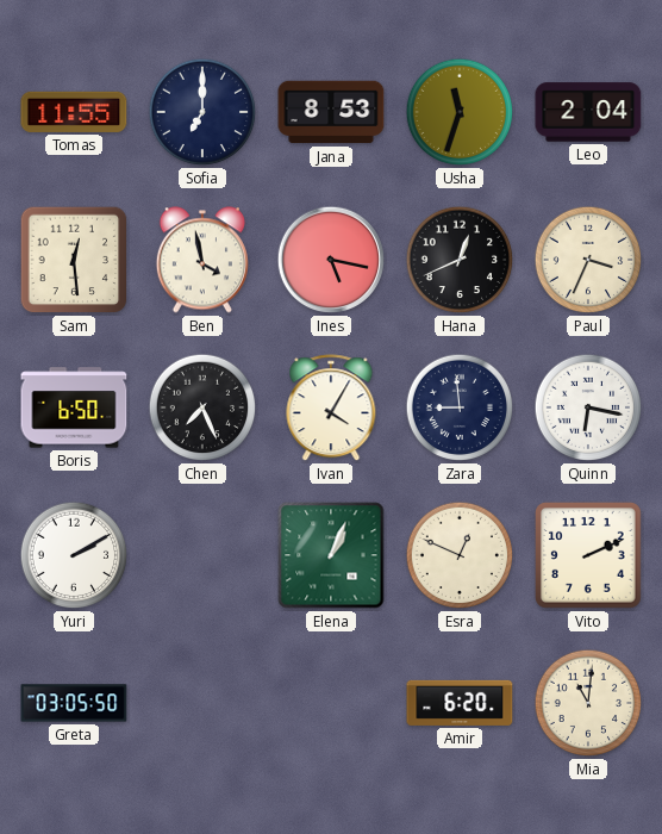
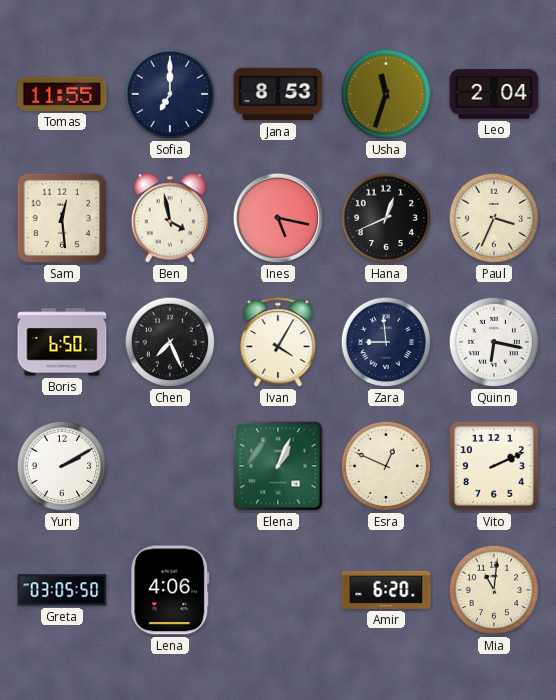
Lena: none -> 4:06 (170, 590)
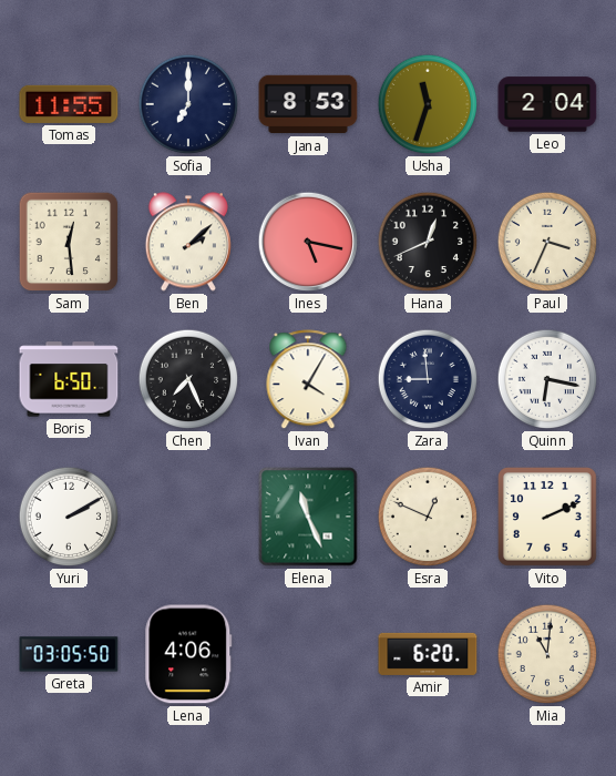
Ben: 3:58 -> 2:08 (188, 242)
Elena: 1:04 -> 11:26 (308, 517)
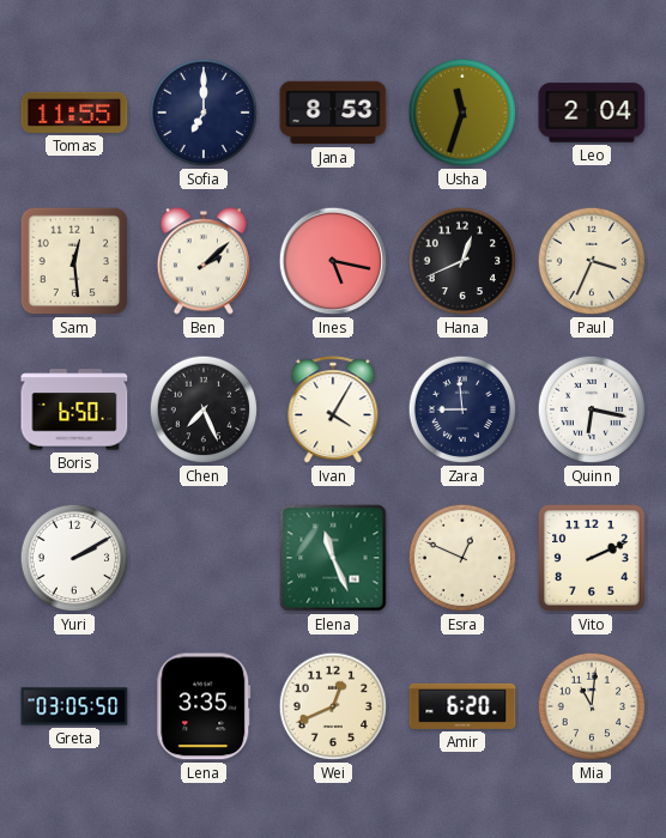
Lena: 4:06 -> 3:35 (204, 706)
Wei: none -> 12:41 (333, 706)
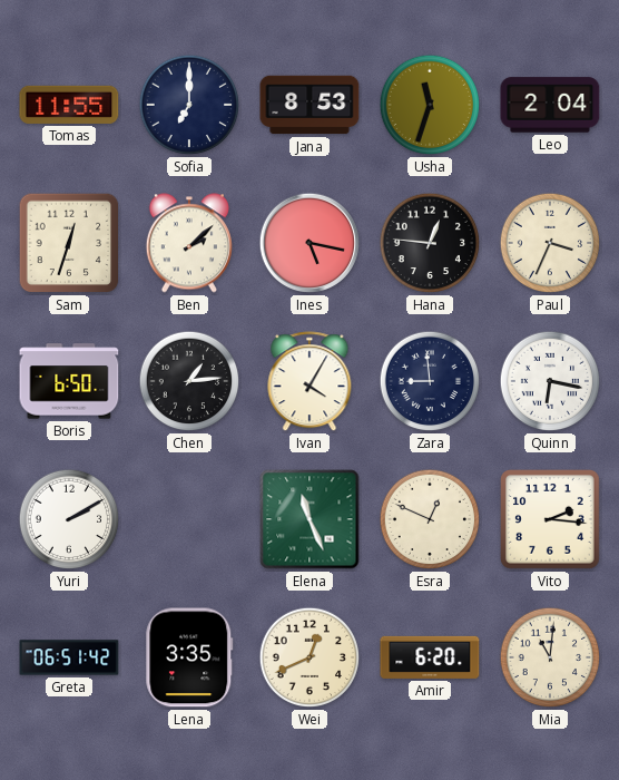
Sam: 12:29 -> 12:33 (69, 243)
Hana: 12:41 -> 12:46 (430, 243)
Chen: 7:26 -> 1:14 (189, 381)
Vito: 2:11 -> 2:16 (551, 520)
Greta: 03:05 -> 06:51 (69, 657)
